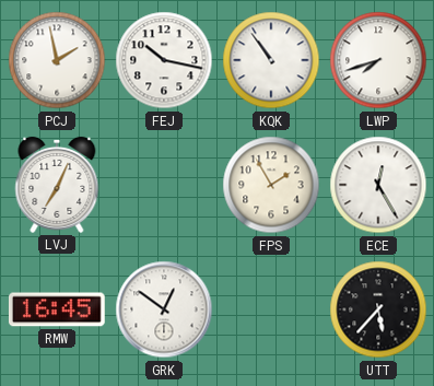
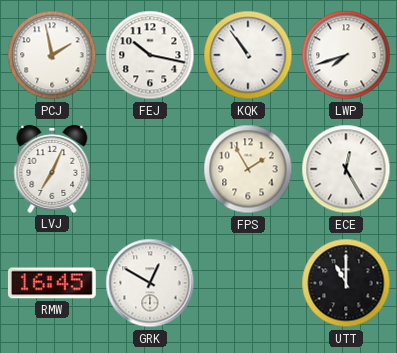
GRK: 12:51 -> 12:50 (150, 283)
UTT: 5:37 -> 11:00 (346, 283)
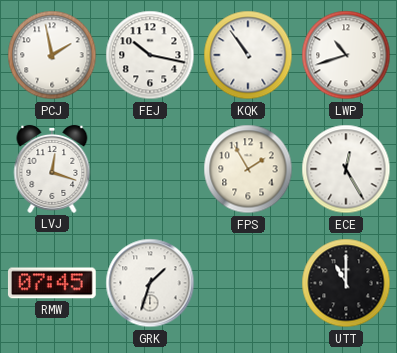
LWP: 7:42 -> 10:42 (346, 55)
LVJ: 7:04 -> 12:18 (52, 169)
RMW: 16:45 -> 07:45 (52, 283)
GRK: 12:50 -> 1:33 (150, 283)
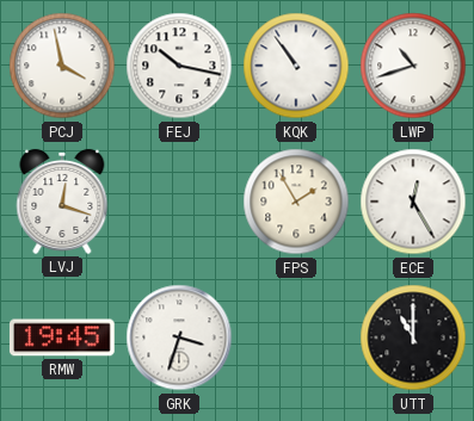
PCJ: 1:58 -> 3:58 (62, 66)
RMW: 07:45 -> 19:45 (62, 338)
GRK: 1:33 -> 3:33 (179, 338)
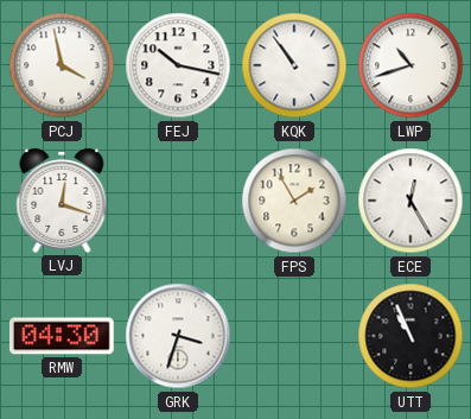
RMW: 19:45 -> 04:30 (62, 336)
UTT: 11:00 -> 10:56 (410, 336)
